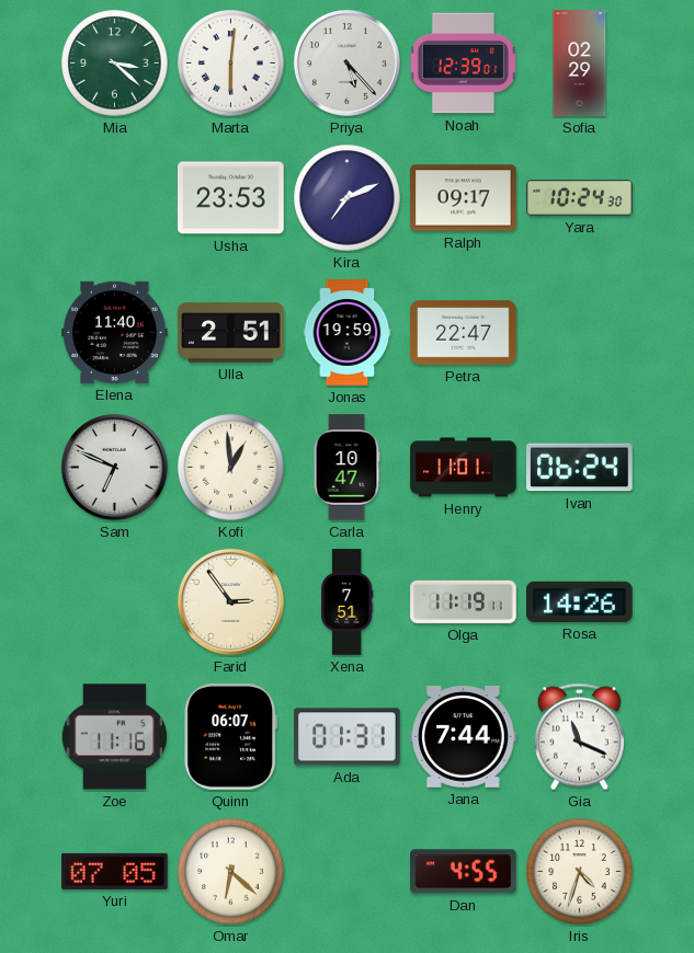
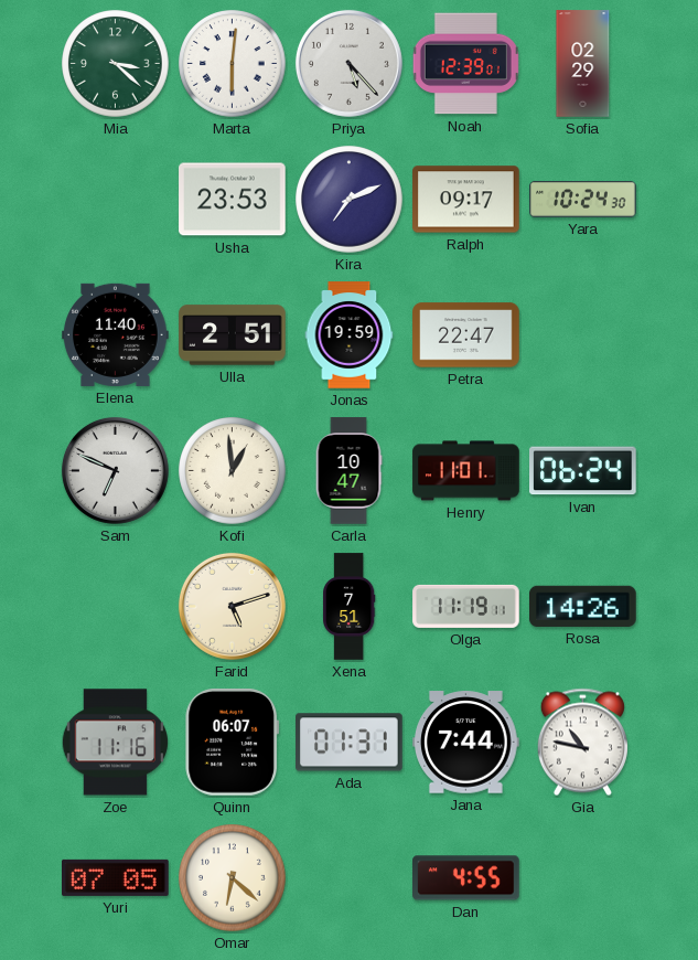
Farid: 2:54 -> 5:12 (232, 606)
Gia: 11:19 -> 10:47 (582, 743)
Iris: 4:33 -> none (580, 872)
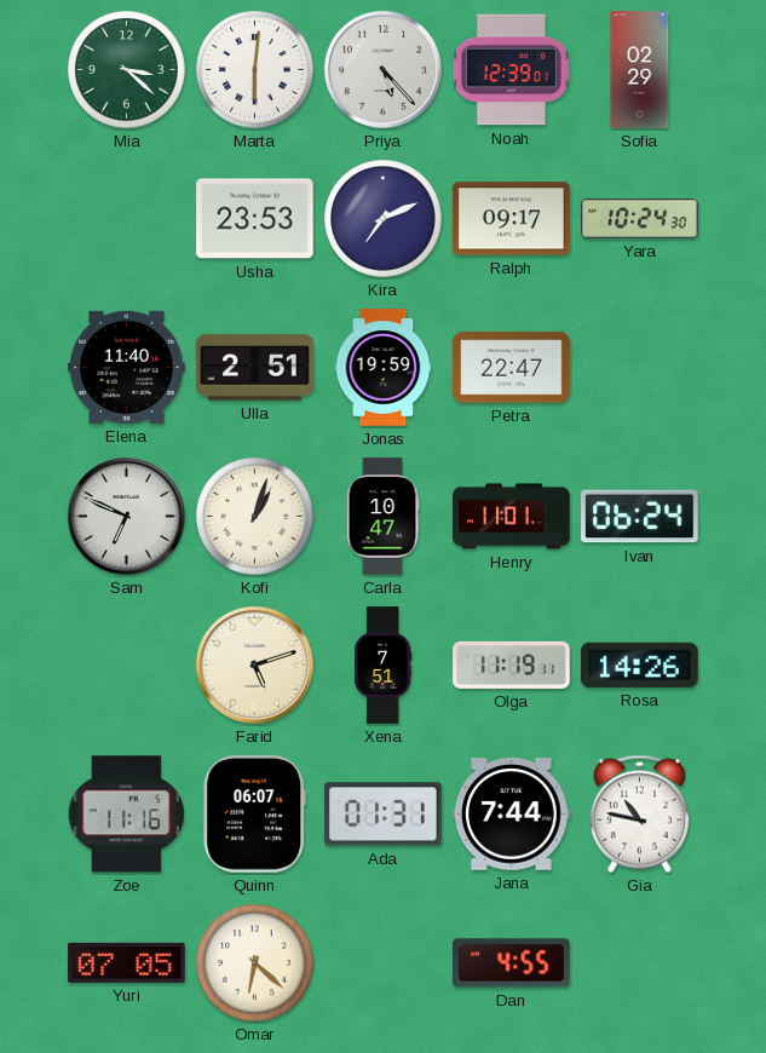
Kofi: 12:59 -> 1:03 (255, 517)
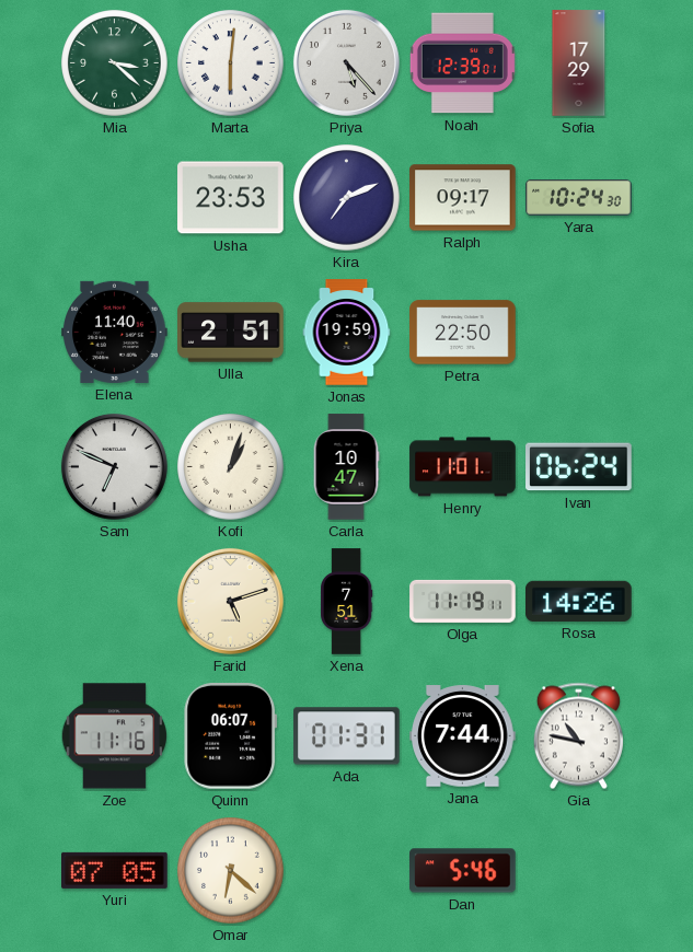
Sofia: 02:29 -> 17:29 (579, 63)
Petra: 22:47 -> 22:50 (463, 333)
Dan: 4:55 -> 5:46 (463, 871)
